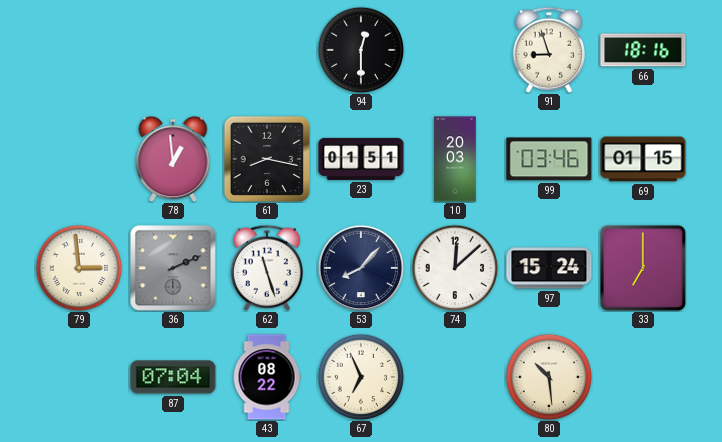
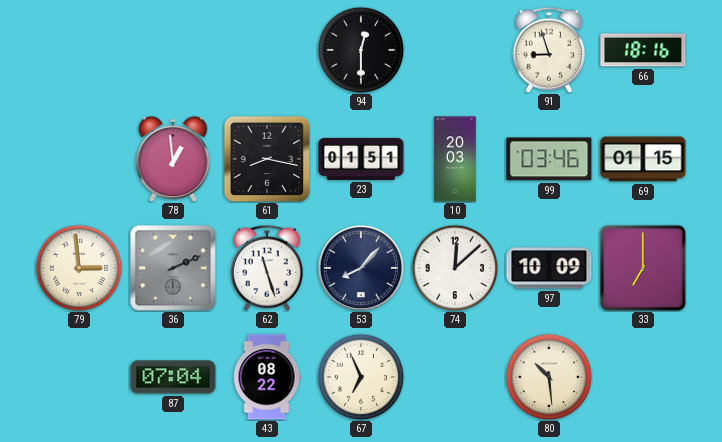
97: 15:24 -> 10:09 (549, 268)
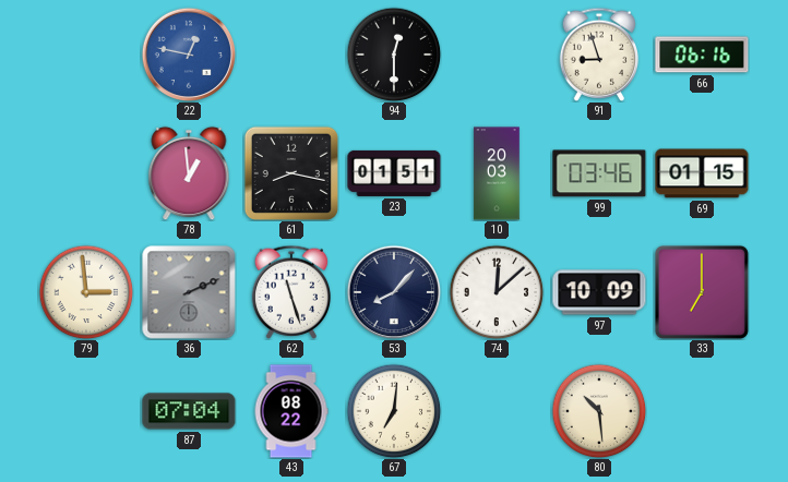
22: none -> 12:47 (189, 55)
66: 18:16 -> 06:16 (702, 55)
67: 6:56 -> 7:01 (394, 411)
